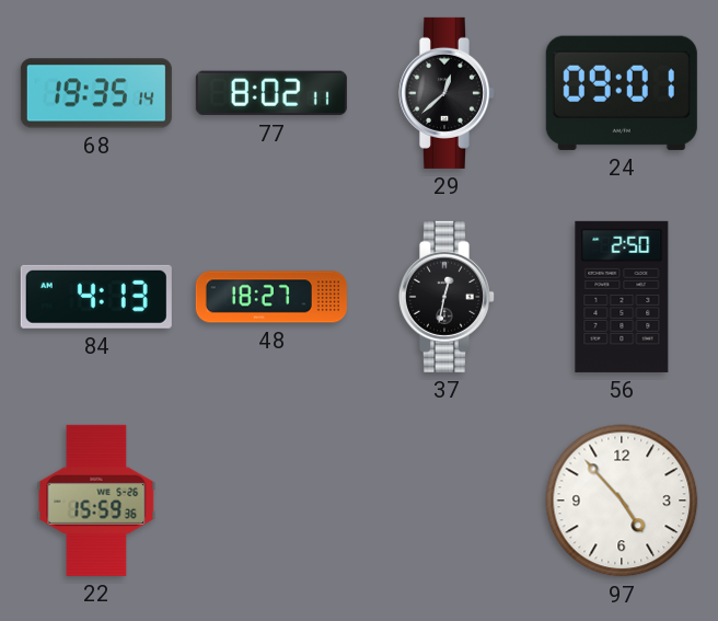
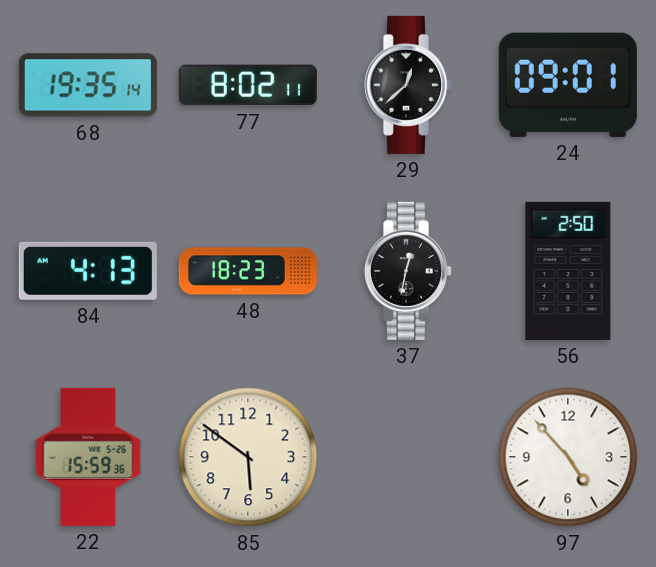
48: 18:27 -> 18:23 (248, 271)
85: none -> 5:51 (248, 457)
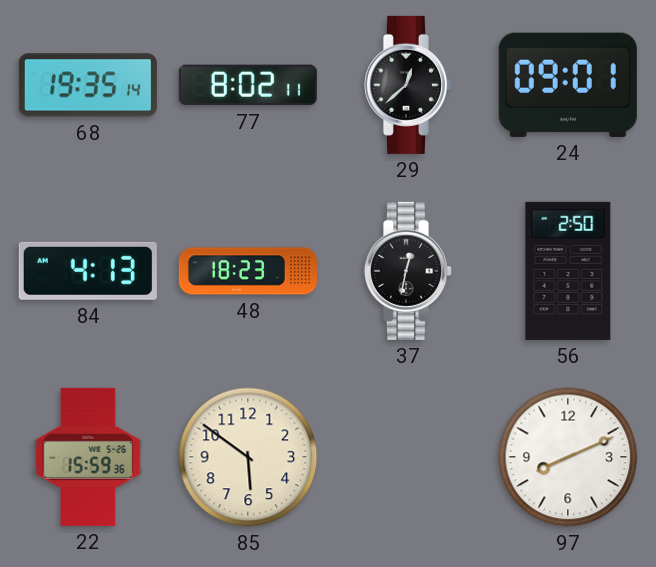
97: 4:53 -> 8:11 (568, 457)
